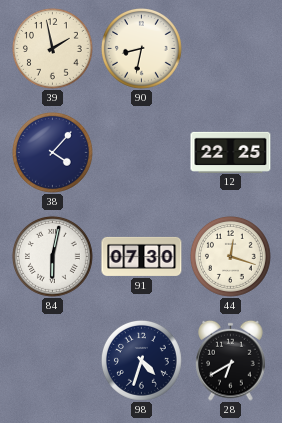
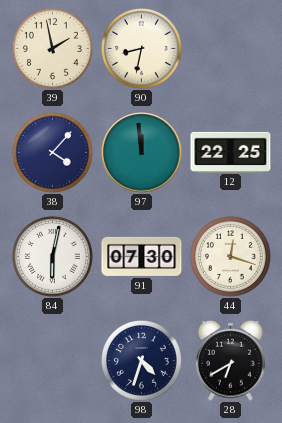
97: none -> 11:59 (142, 153)
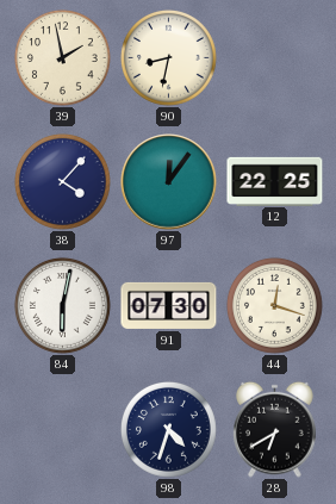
97: 11:59 -> 12:06 (169, 182)
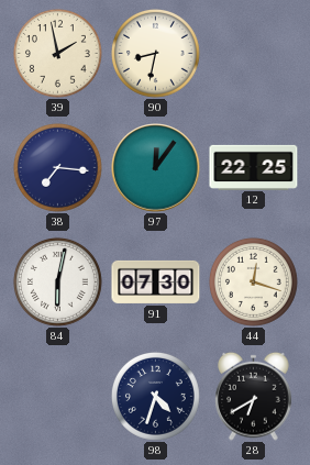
38: 4:07 -> 7:16 (57, 167)
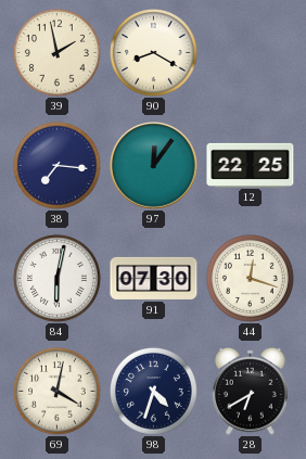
90: 8:32 -> 8:20 (153, 52)
69: none -> 4:02 (56, 391)
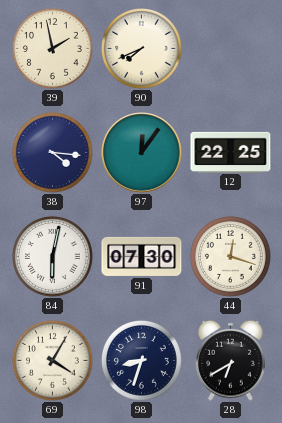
90: 8:20 -> 7:41 (141, 48)
38: 7:16 -> 4:16 (52, 152)
69: 4:02 -> 4:05 (52, 360)
98: 4:33 -> 8:33 (141, 360)
